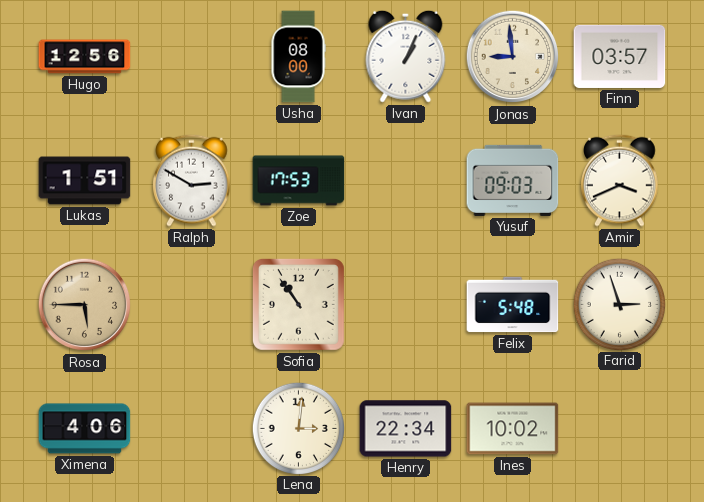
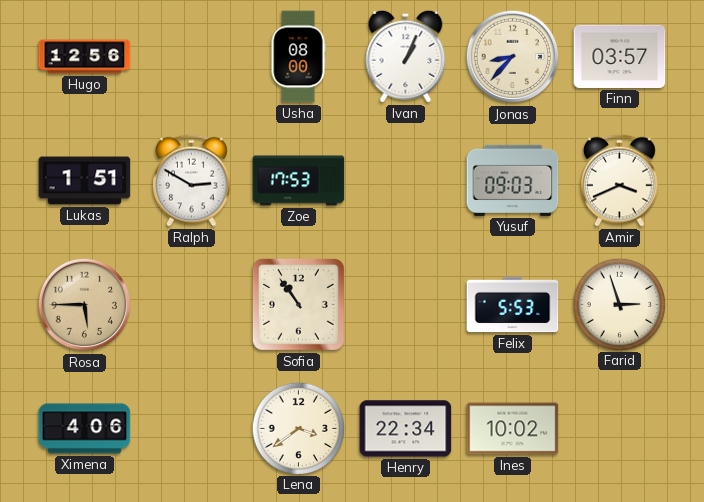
Jonas: 8:59 -> 8:37 (513, 57)
Felix: 5:48 -> 5:53 (513, 305)
Lena: 3:01 -> 3:39 (298, 428)
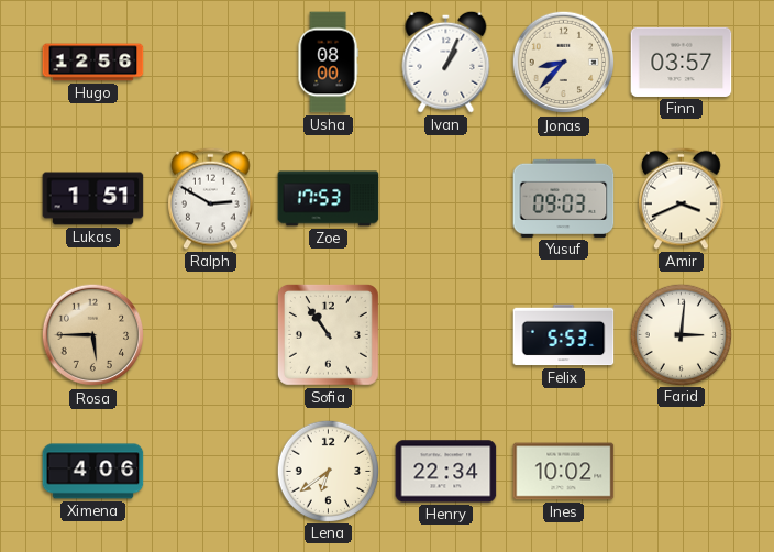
Farid: 2:57 -> 3:01 (681, 334)
Lena: 3:39 -> 6:39 (328, 471)
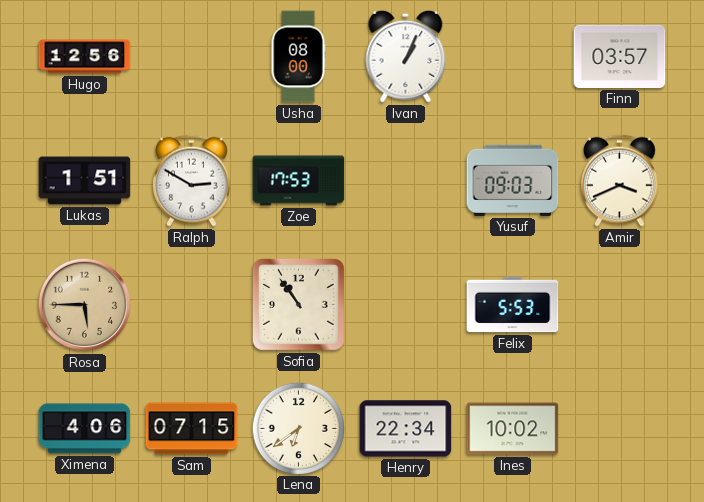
Jonas: 8:37 -> none (564, 63)
Farid: 3:01 -> none (681, 334)
Sam: none -> 07:15 (192, 429)
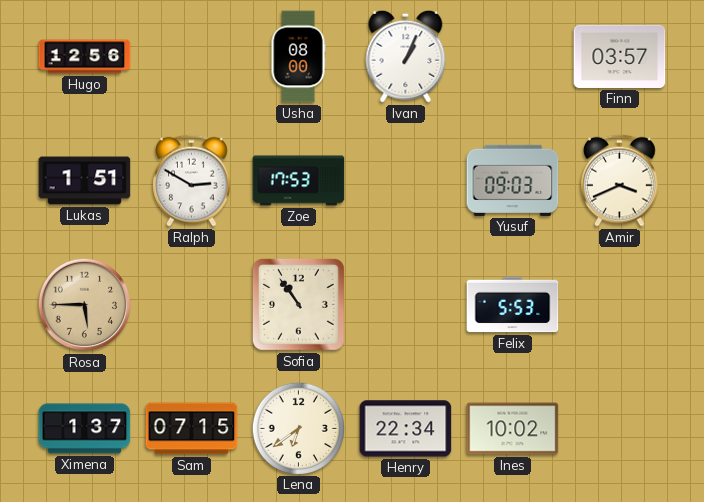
Ximena: 4:06 -> 1:37 (85, 429)
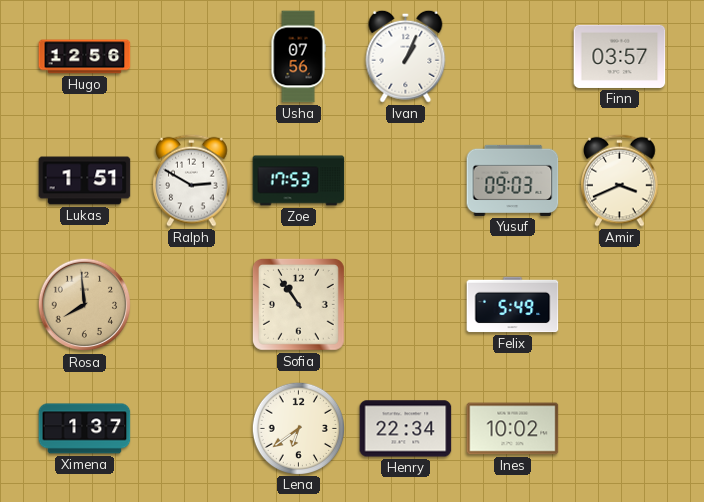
Usha: 08:00 -> 07:56 (298, 57)
Rosa: 5:45 -> 7:59 (85, 305)
Felix: 5:53 -> 5:49 (513, 305)
Sam: 07:15 -> none (192, 429)
